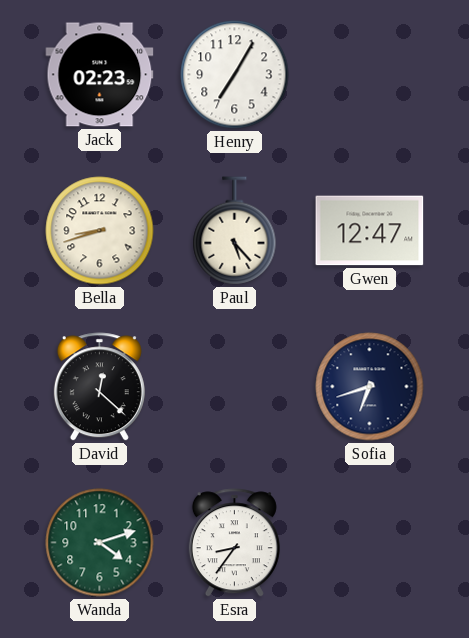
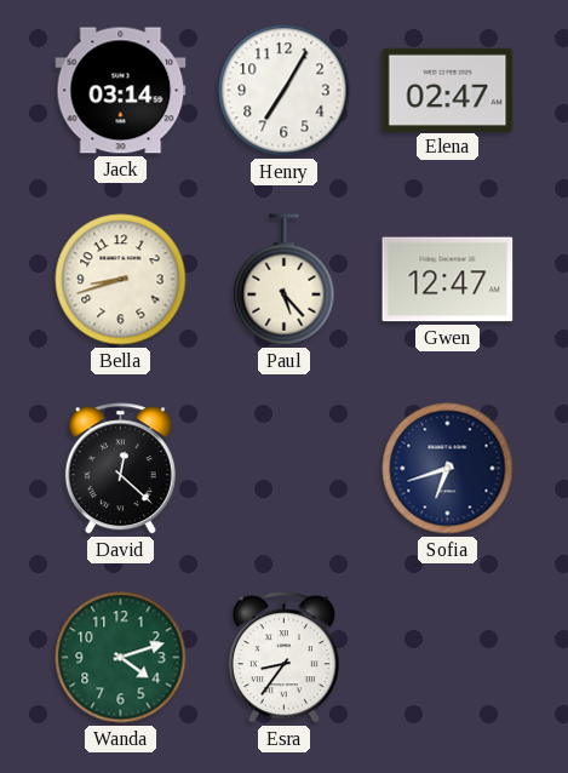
Jack: 02:23 -> 03:14 (121, 91)
Elena: none -> 02:47 (448, 90)
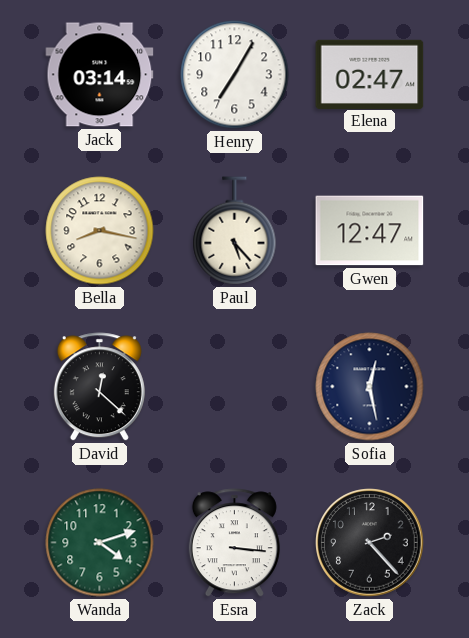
Bella: 8:42 -> 8:17 (100, 231)
Sofia: 6:42 -> 12:28 (370, 387)
Esra: 8:36 -> 3:16 (234, 543)
Zack: none -> 2:23 (370, 543)
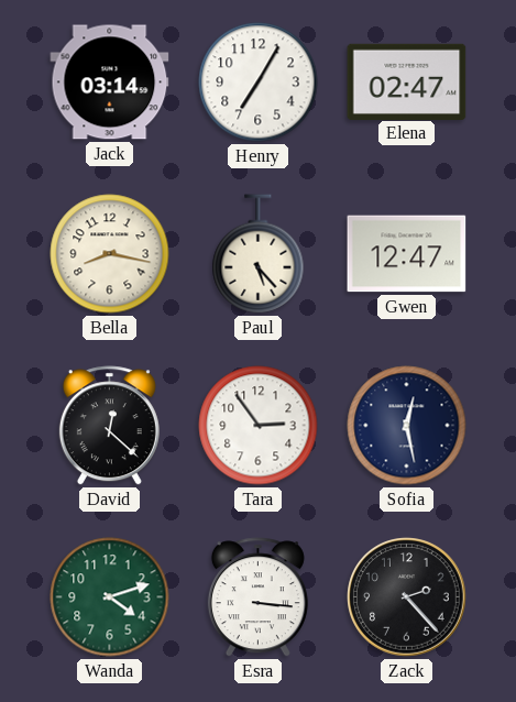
Tara: none -> 2:54 (259, 426)
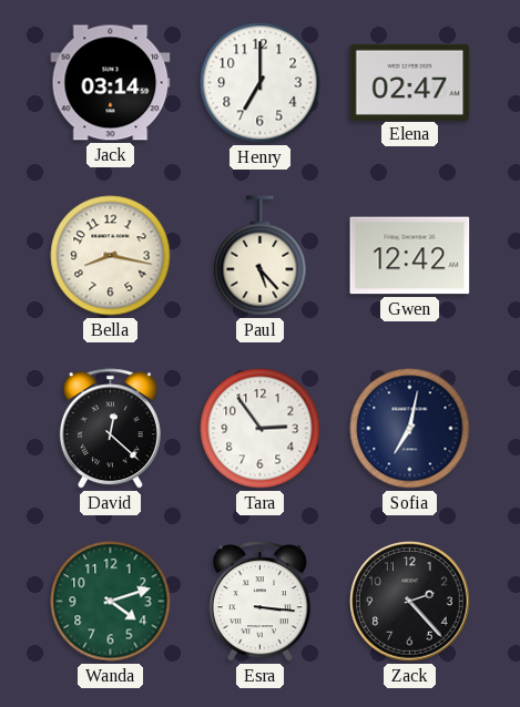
Henry: 7:05 -> 7:00 (261, 83)
Gwen: 12:47 -> 12:42 (410, 256)
Sofia: 12:28 -> 7:02 (410, 429)
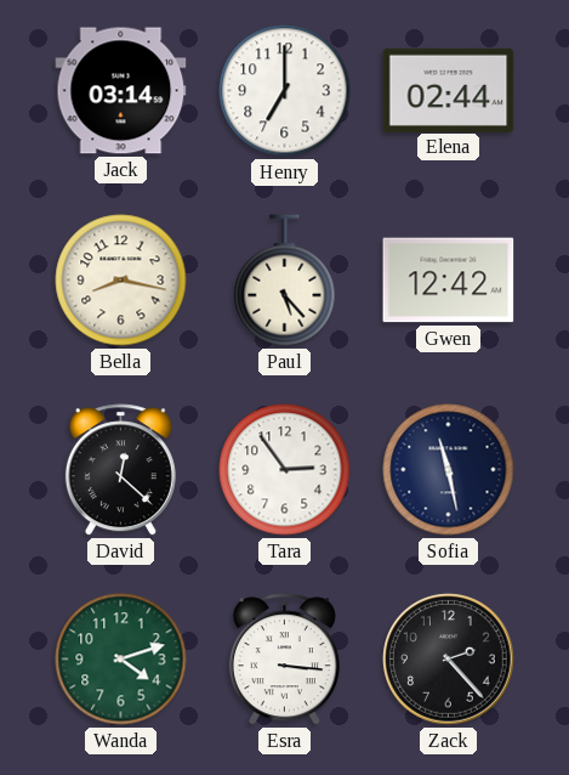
Elena: 02:47 -> 02:44 (449, 90)
Sofia: 7:02 -> 11:28 (449, 470)
